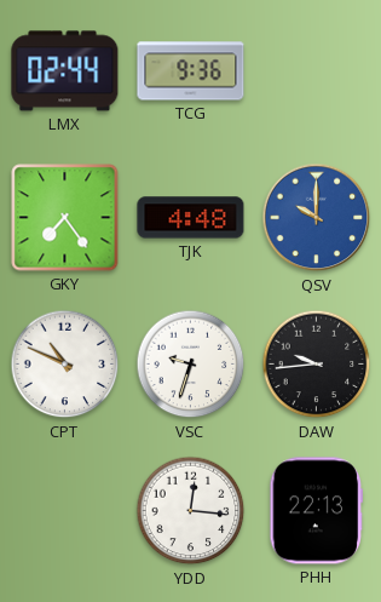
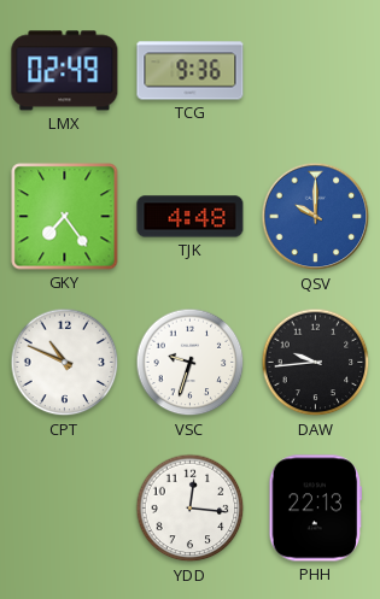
LMX: 02:44 -> 02:49 (65, 71)
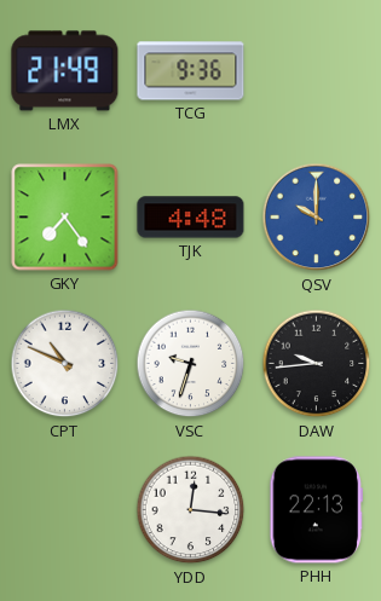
LMX: 02:49 -> 21:49 (65, 71)
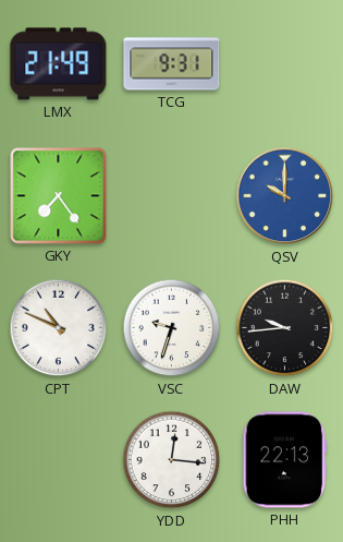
TCG: 9:36 -> 9:31 (172, 64)
TJK: 4:48 -> none (191, 218)
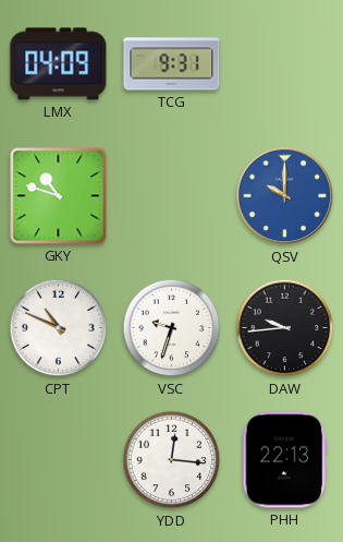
LMX: 21:49 -> 04:09 (59, 64)
GKY: 7:24 -> 10:48 (59, 196)
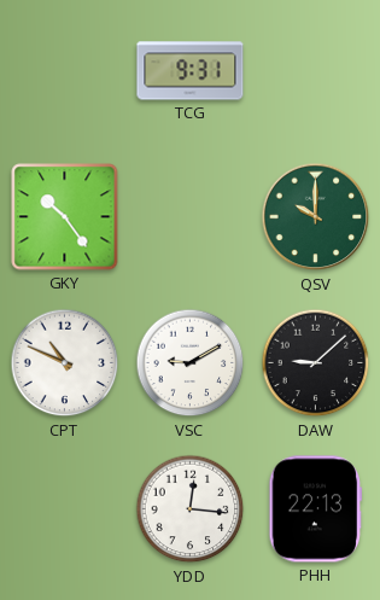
LMX: 04:09 -> none (59, 64)
GKY: 10:48 -> 10:24 (65, 217)
QSV dial: blue -> green (316, 217)
VSC: 9:33 -> 9:10 (191, 363)
DAW: 9:44 -> 9:08 (316, 363)
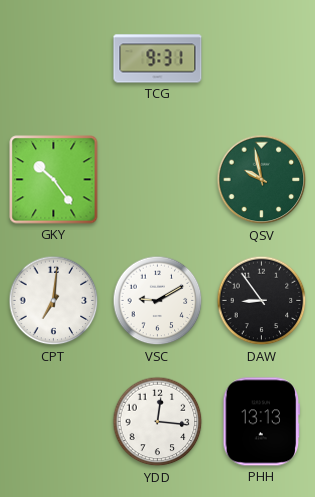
QSV: 10:00 -> 9:58 (262, 180)
CPT: 10:49 -> 7:01 (54, 301)
DAW: 9:08 -> 8:54 (262, 301)
PHH: 22:13 -> 13:13 (262, 422)
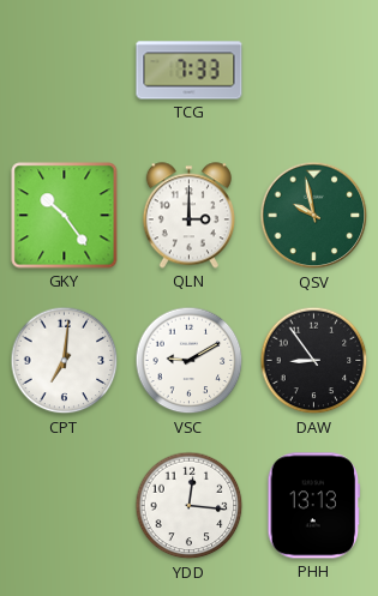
TCG: 9:31 -> 7:33 (190, 71)
QLN: none -> 3:00 (188, 216)
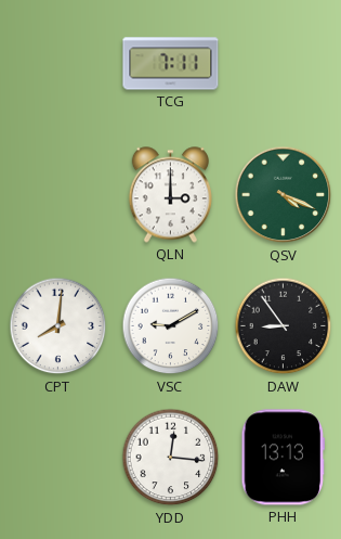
TCG: 7:33 -> 7:11 (171, 64)
GKY: 10:24 -> none (65, 216)
QSV: 9:58 -> 4:19 (284, 195)
CPT: 7:01 -> 8:01 (58, 326)
